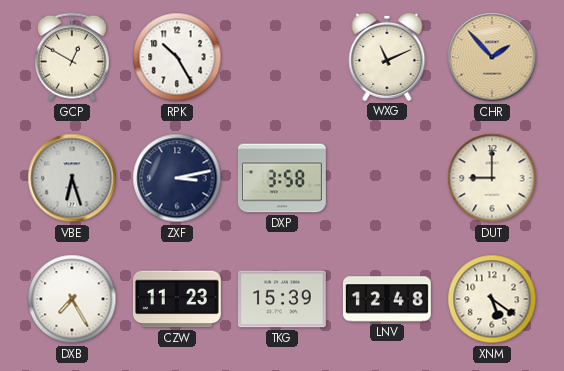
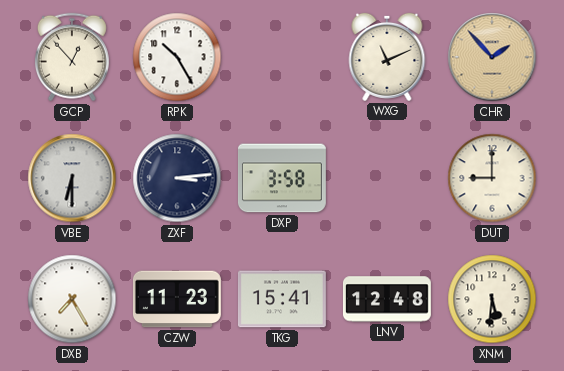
GCP: 12:50 -> 12:53 (72, 57)
VBE: 6:27 -> 6:30 (72, 178)
ZXF: 3:13 -> 3:14 (177, 178)
TKG: 15:39 -> 15:41 (282, 299)
XNM: 5:21 -> 5:31 (492, 299)
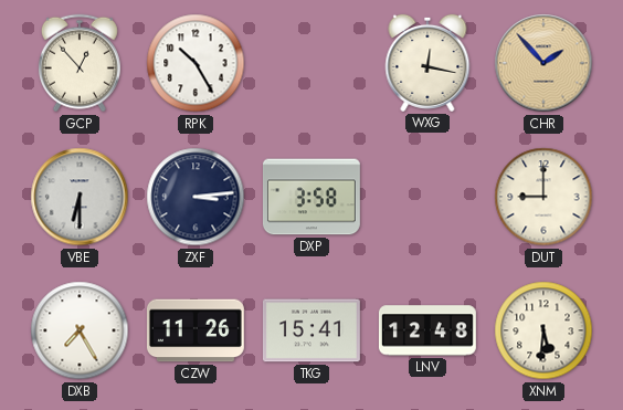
WXG: 11:11 -> 12:17 (427, 63)
CZW: 11:23 -> 11:26 (196, 330)
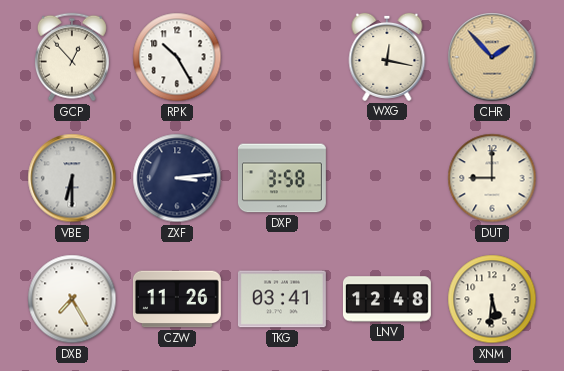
TKG: 15:41 -> 03:41 (282, 299)
